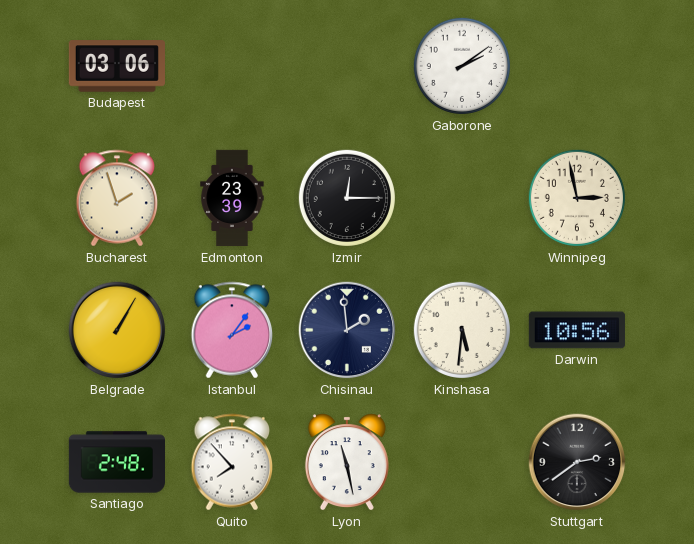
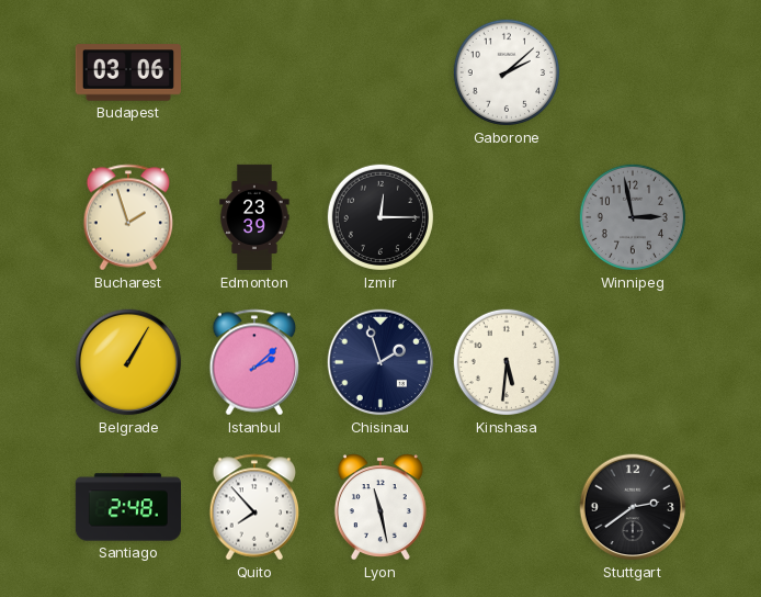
Gaborone: 2:09 -> 2:08 (507, 72)
Winnipeg dial: cream -> grey (633, 217)
Istanbul: 2:06 -> 2:08 (254, 362)
Chisinau: 1:59 -> 1:57 (380, 362)
Darwin: 10:56 -> none (577, 330)
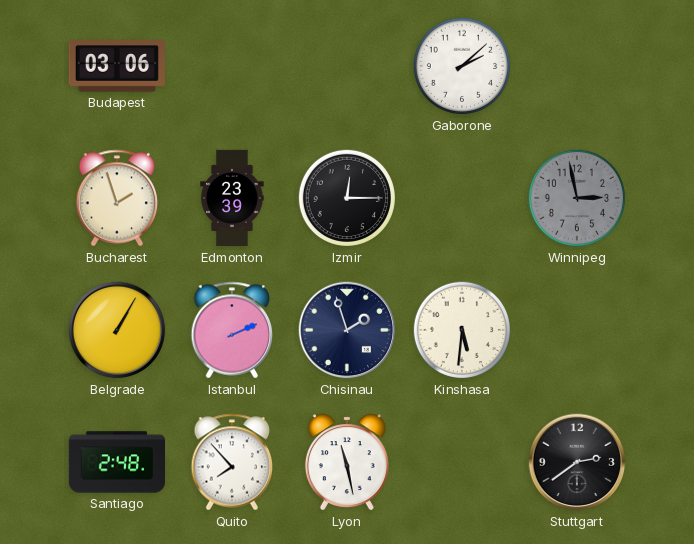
Istanbul: 2:08 -> 2:11 (232, 330)
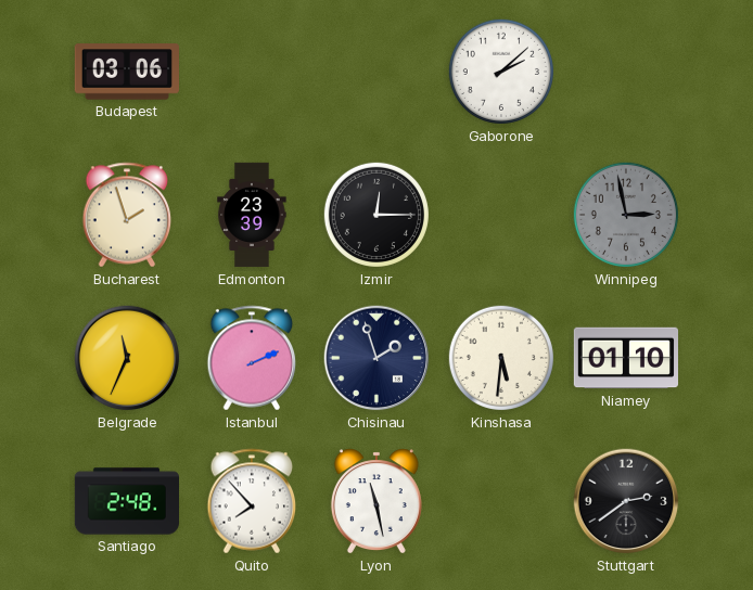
Belgrade: 1:05 -> 11:34 (127, 358)
Niamey: none -> 01:10 (625, 358)
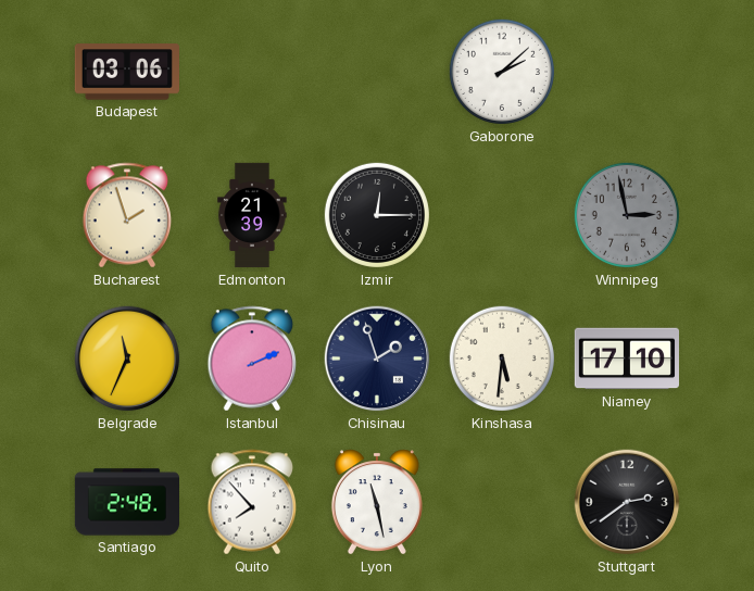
Edmonton: 23:39 -> 21:39 (252, 215)
Niamey: 01:10 -> 17:10 (626, 359)
